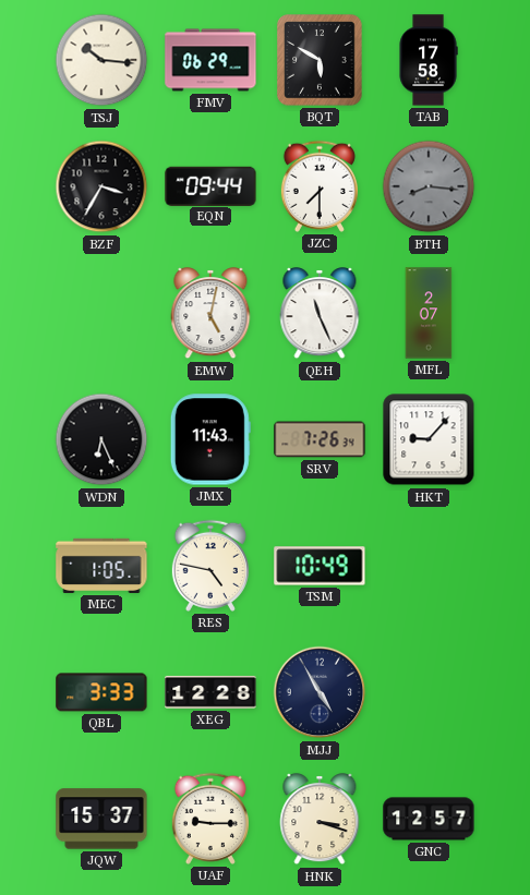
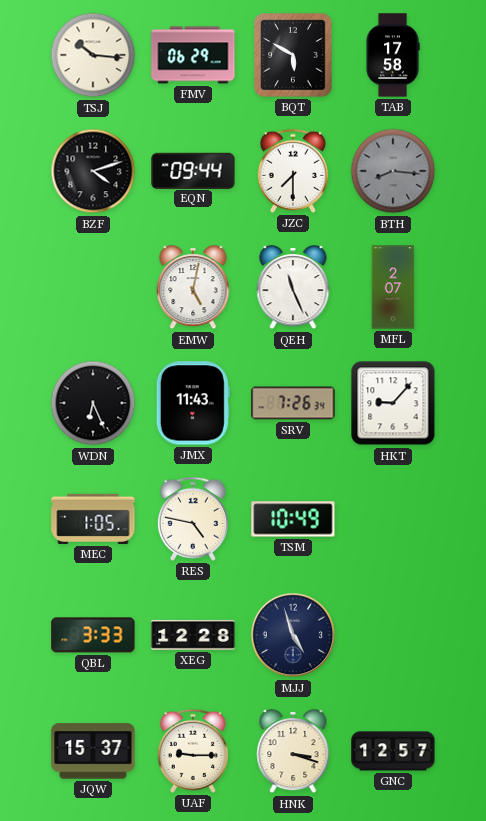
BZF: 3:35 -> 4:12 (93, 171)
MJJ: 4:55 -> 4:57 (293, 635)
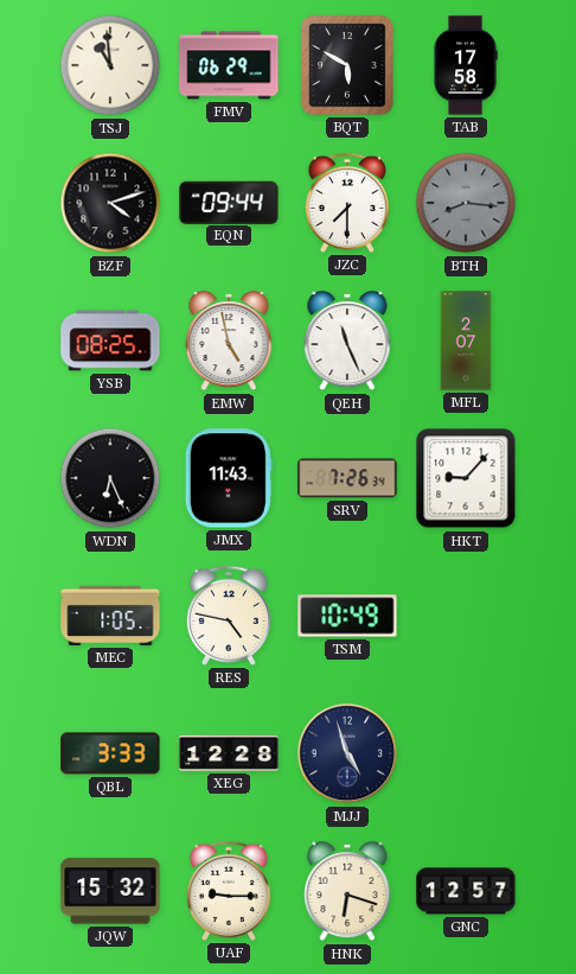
TSJ: 10:16 -> 10:59 (110, 65)
YSB: none -> 08:25 (110, 340)
EMW: 5:02 -> 4:58 (229, 342)
JQW: 15:37 -> 15:32 (110, 891)
HNK: 3:18 -> 6:18 (347, 892)
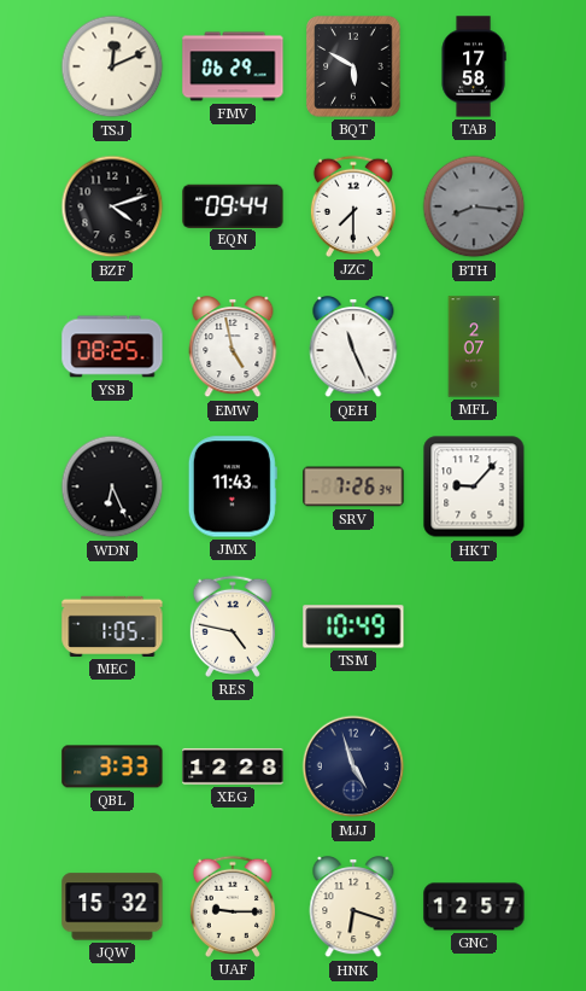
TSJ: 10:59 -> 12:11 (112, 66)
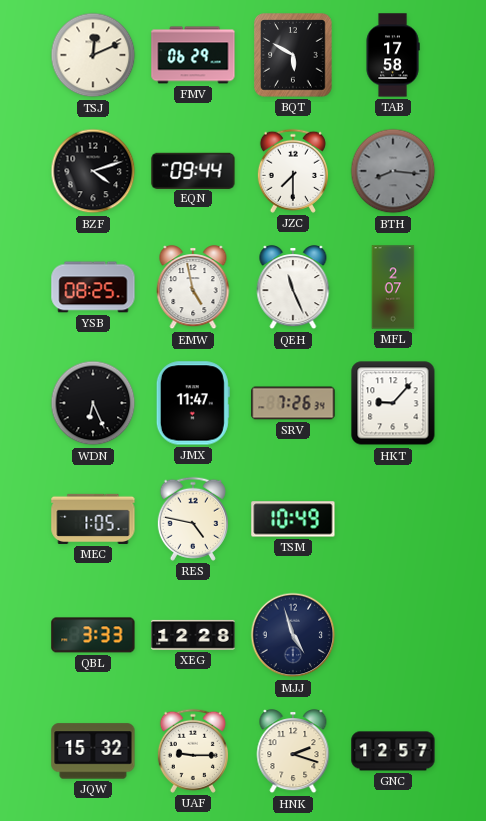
JMX: 11:43 -> 11:47 (193, 403)
HNK: 6:18 -> 2:18 (293, 752)
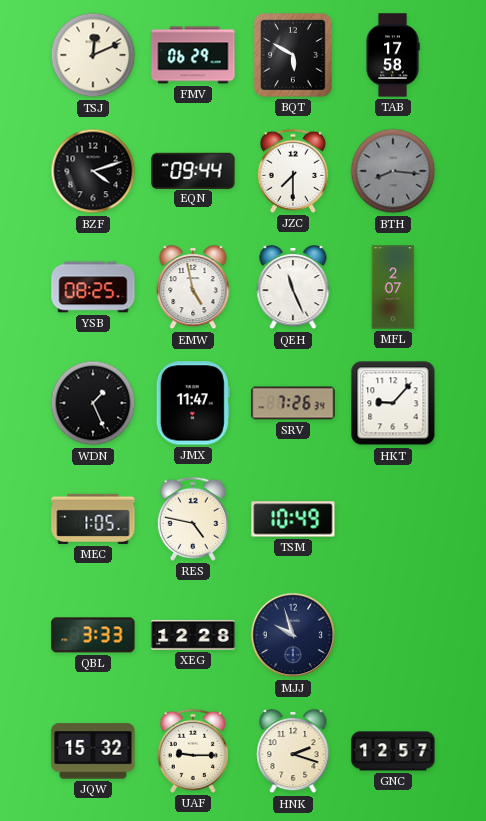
WDN: 6:26 -> 1:26 (93, 403)
MJJ: 4:57 -> 9:57 (293, 635)
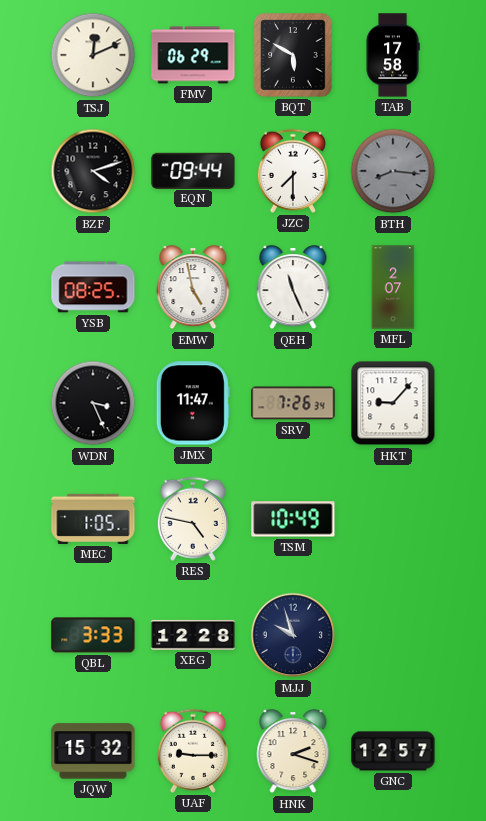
WDN: 1:26 -> 3:26 (93, 403)
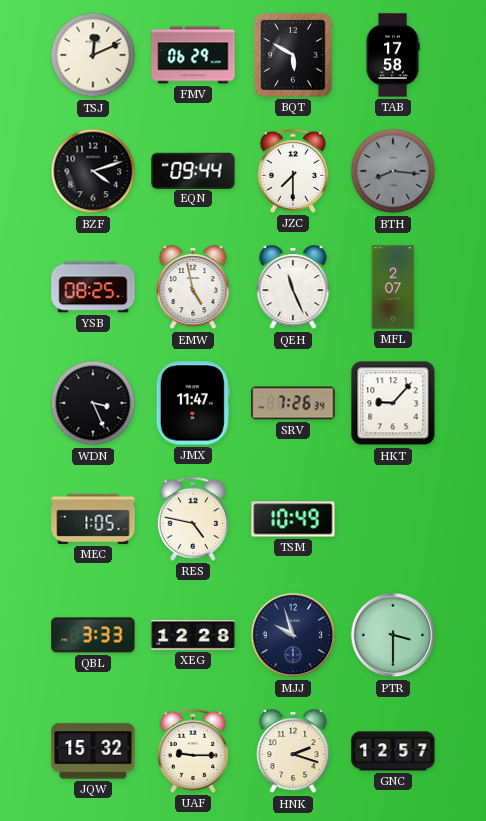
PTR: none -> 3:30 (393, 635)
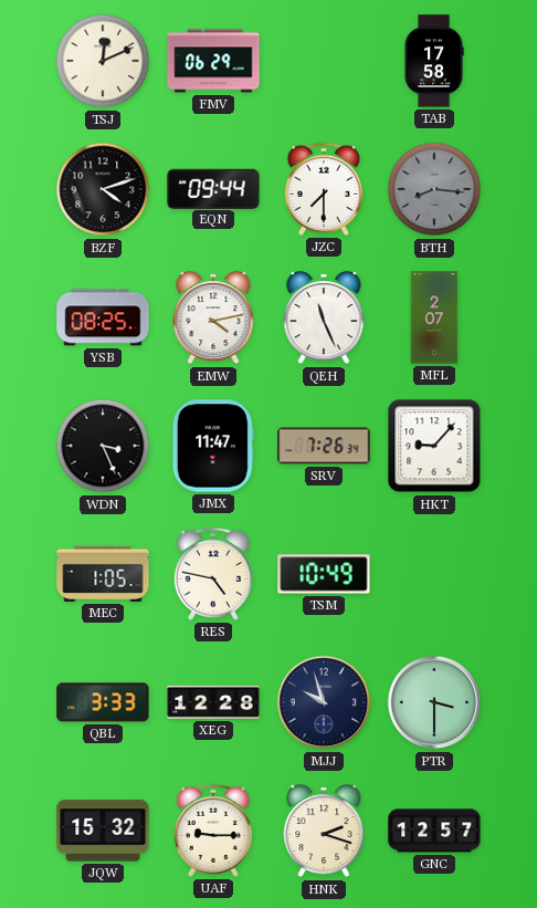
BQT: 5:50 -> none (293, 55)
EMW: 4:58 -> 4:13 (213, 319)
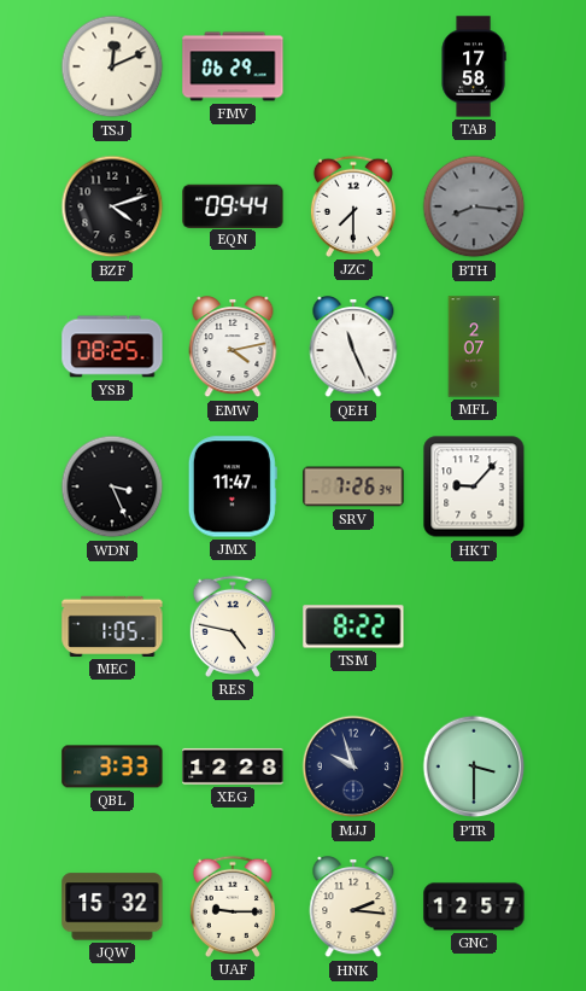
TSM: 10:49 -> 8:22 (353, 626)
HNK: 2:18 -> 2:16 (353, 908)
